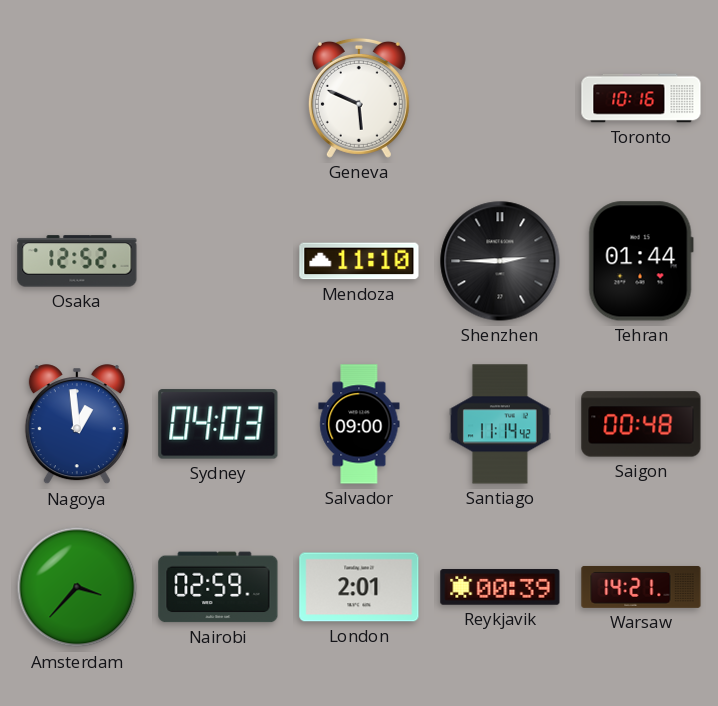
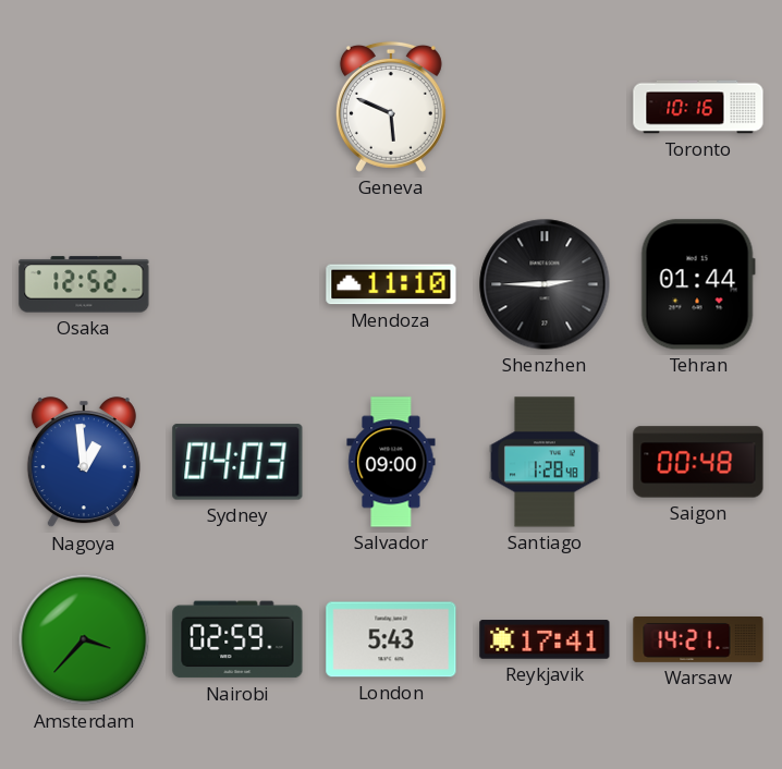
Santiago: 11:14 -> 1:28 (545, 462)
London: 2:01 -> 5:43 (391, 639)
Reykjavik: 00:39 -> 17:41 (545, 639)
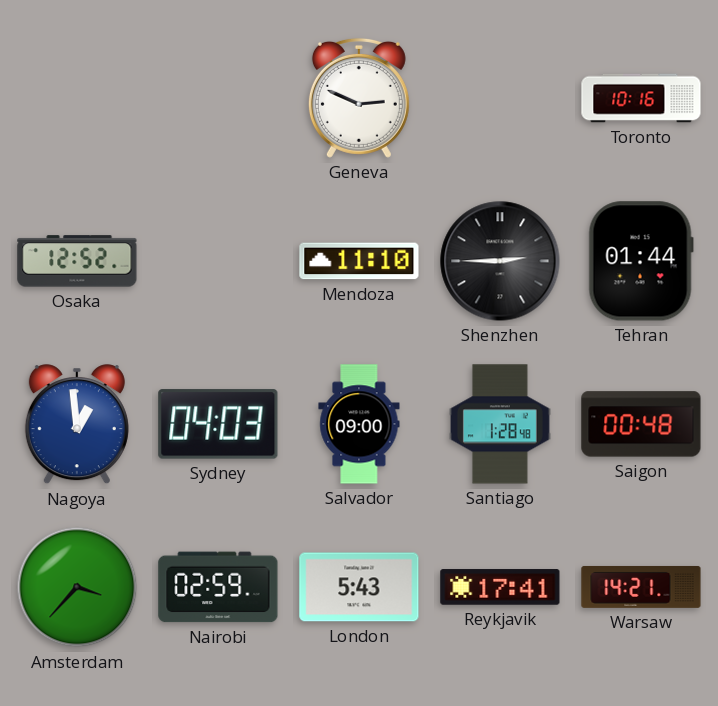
Geneva: 5:49 -> 2:49 (359, 98)
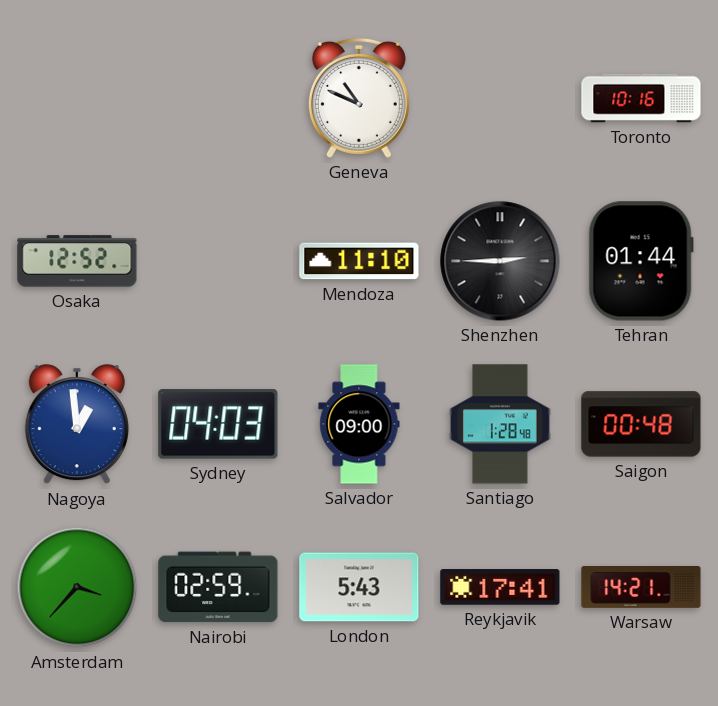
Geneva: 2:49 -> 10:49 (359, 98)
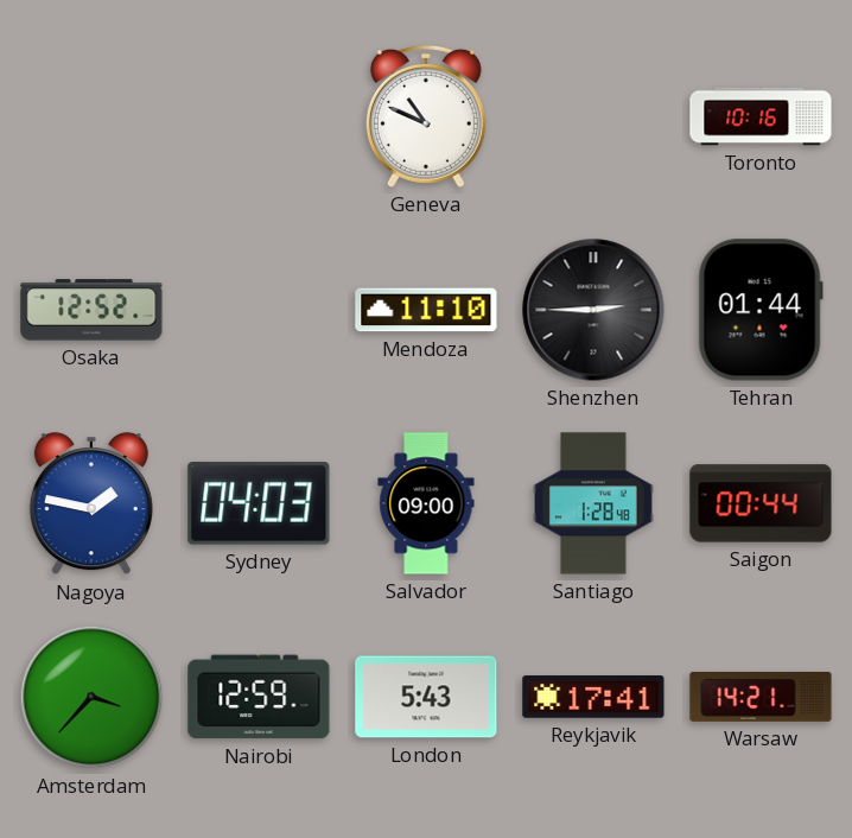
Nagoya: 12:59 -> 1:47 (91, 504)
Saigon: 00:48 -> 00:44 (761, 503)
Nairobi: 02:59 -> 12:59 (259, 697)
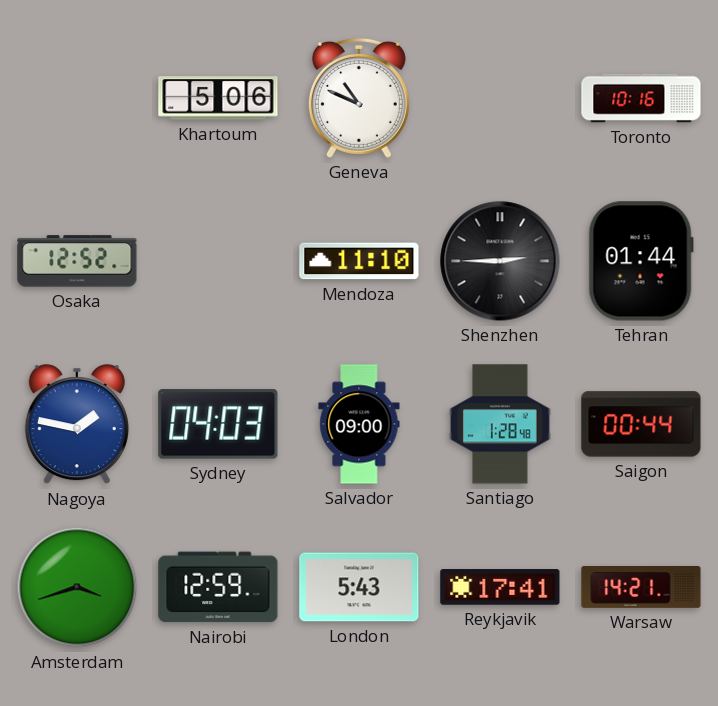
Khartoum: none -> 5:06 (218, 98)
Amsterdam: 3:37 -> 3:42 (77, 587)
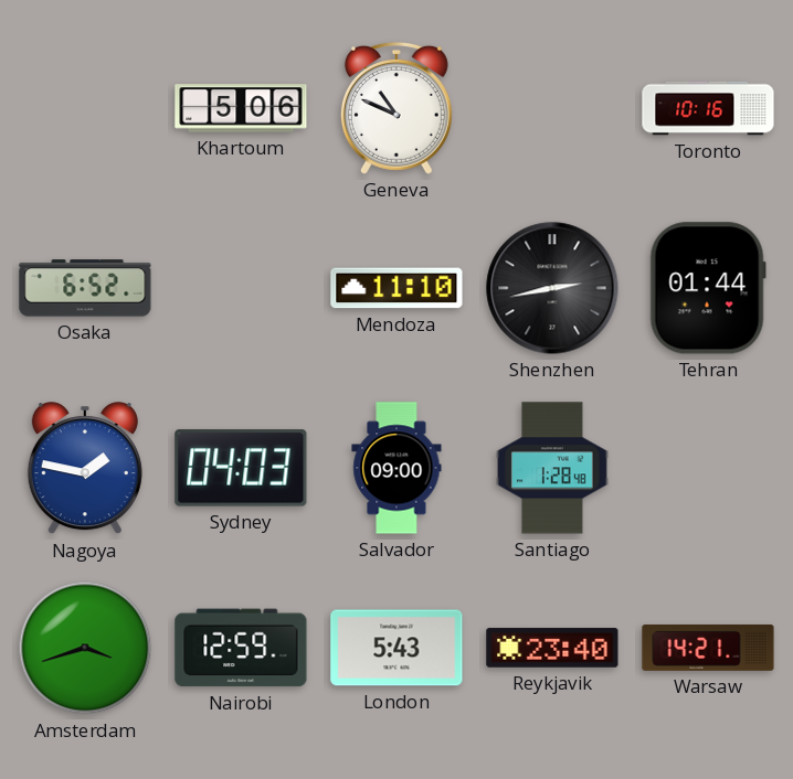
Osaka: 12:52 -> 6:52 (85, 288)
Shenzhen: 2:45 -> 2:43 (552, 288)
Saigon: 00:44 -> none (641, 424)
Reykjavik: 17:41 -> 23:40 (552, 648)
